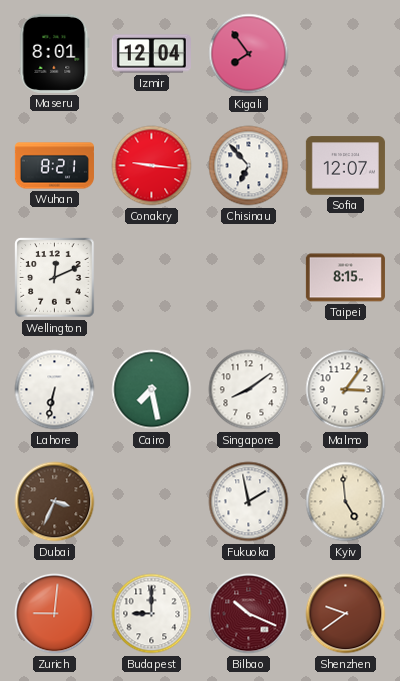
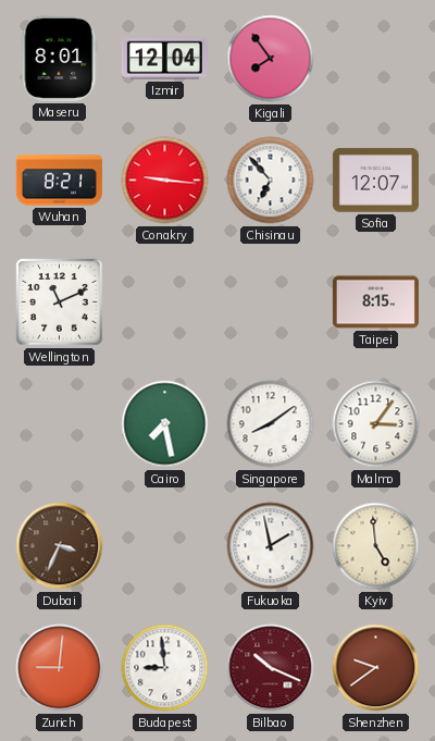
Wellington: 12:11 -> 11:11 (60, 302)
Lahore: 6:32 -> none (55, 390)
Budapest: 9:00 -> 8:59 (165, 668)
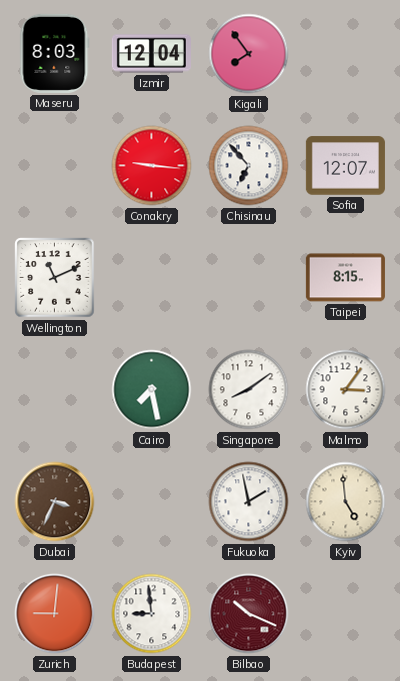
Maseru: 8:01 -> 8:03 (55, 53)
Wuhan: 8:21 -> none (59, 181)
Shenzhen: 9:39 -> none (376, 668)
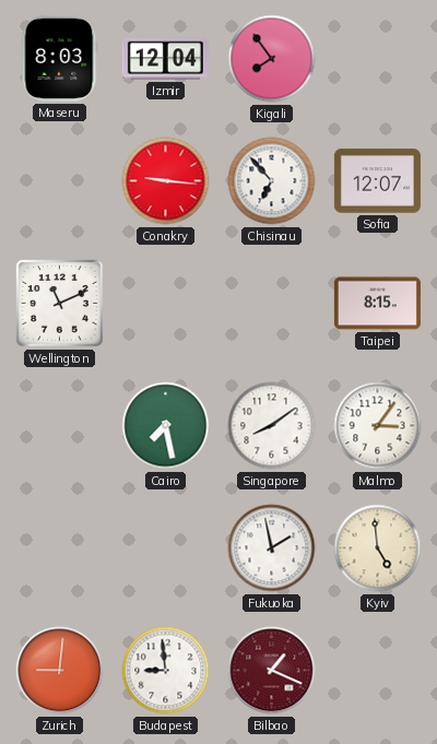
Dubai: 3:34 -> none (55, 502)
Bilbao: 10:19 -> 1:19 (272, 671)
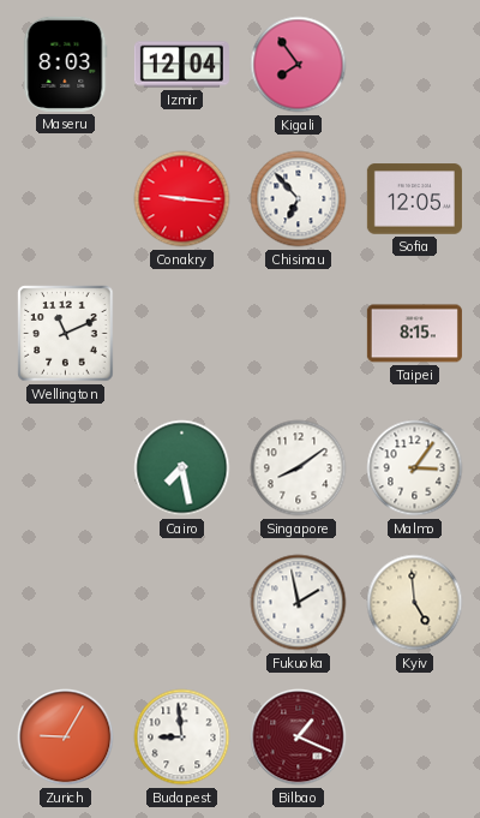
Sofia: 12:07 -> 12:05 (414, 199)
Zurich: 9:01 -> 9:05 (66, 738)
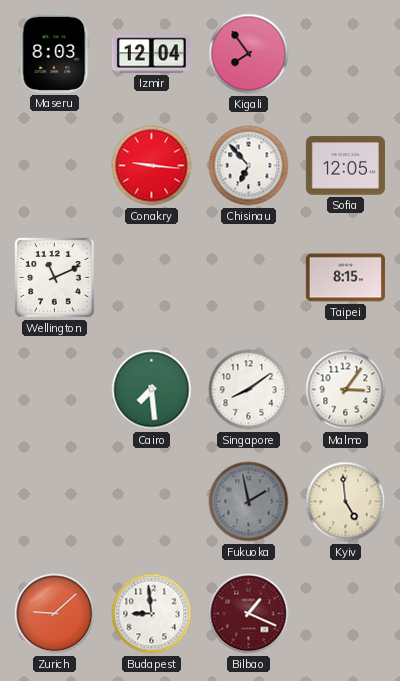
Cairo: 7:28 -> 7:29 (152, 390)
Fukuoka dial: white -> grey (249, 502)
Zurich: 9:05 -> 9:08 (55, 614)
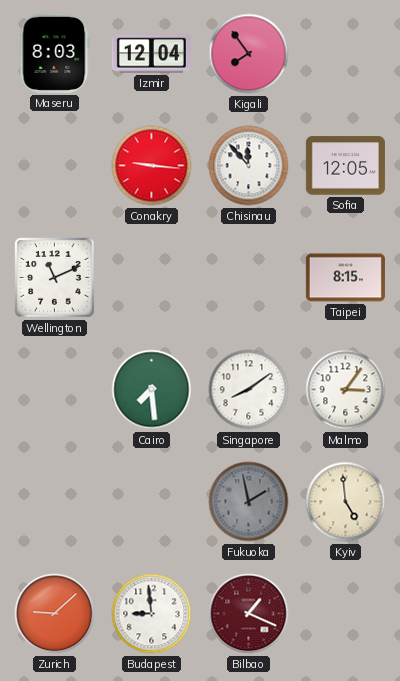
Chisinau: 6:53 -> 11:53 (249, 166)
